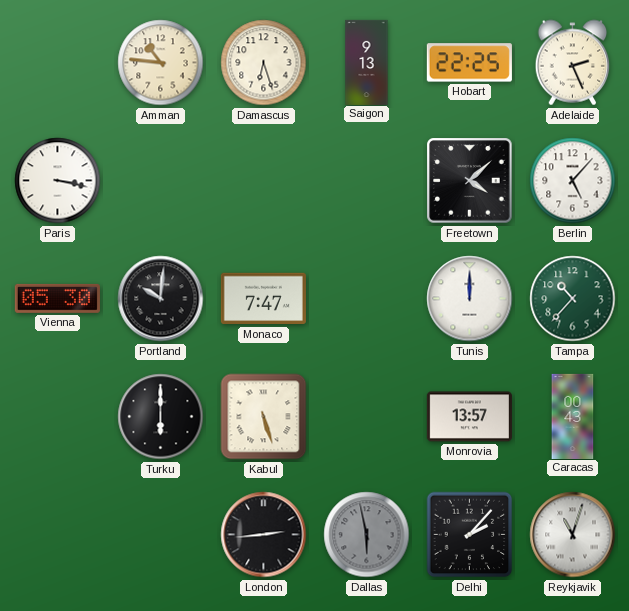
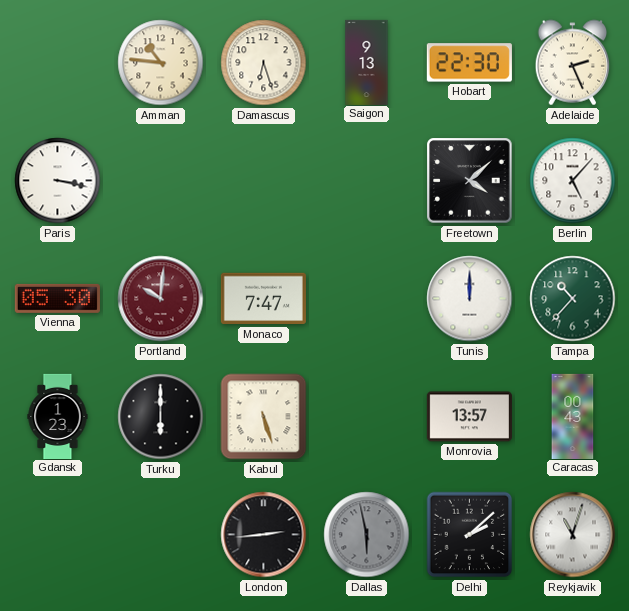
Hobart: 22:25 -> 22:30 (469, 63)
Portland dial: black -> burgundy (161, 299)
Gdansk: none -> 1:23 (58, 416)
Delhi: 2:07 -> 2:08 (470, 535)
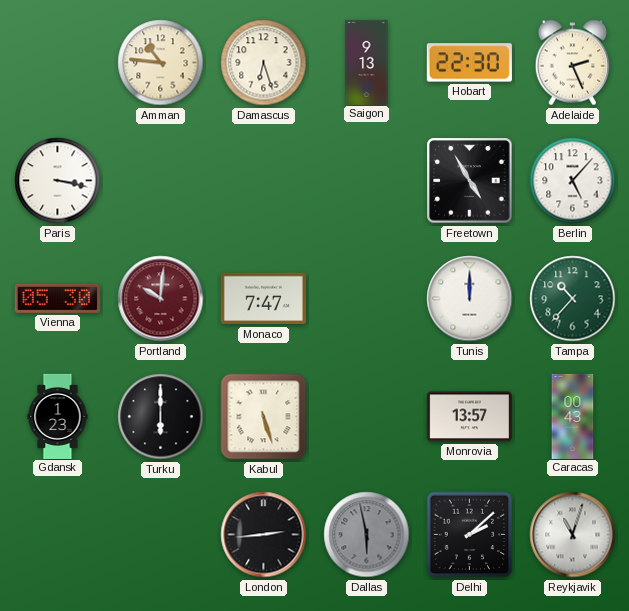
Freetown: 4:08 -> 4:55 (470, 181)
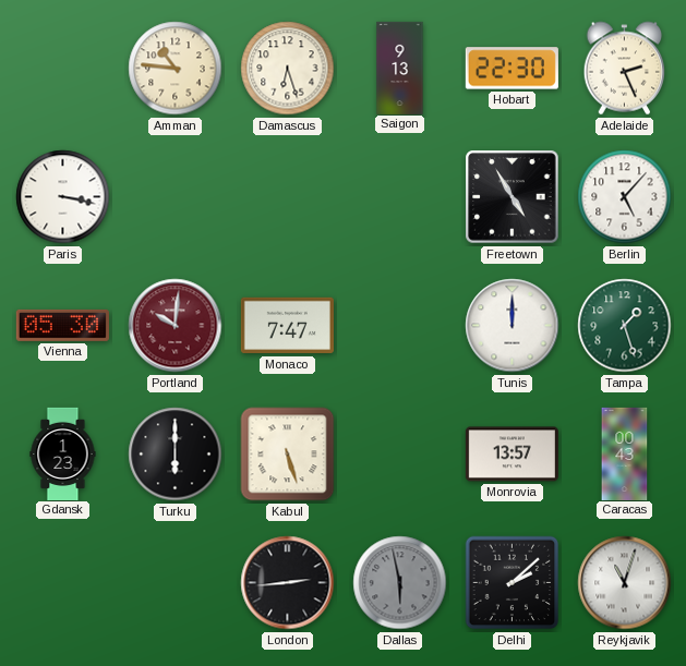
Tampa: 10:37 -> 1:27 (625, 326)
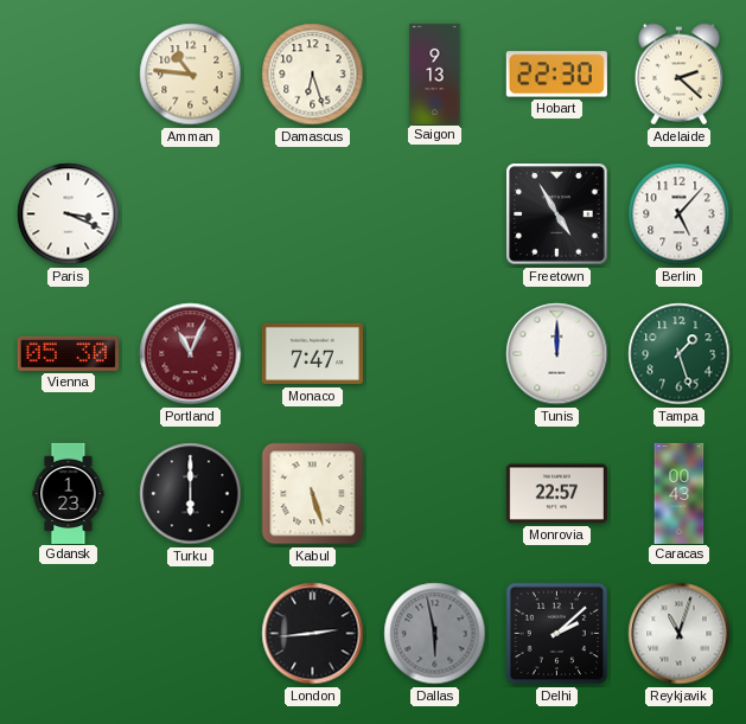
Adelaide: 2:26 -> 2:22 (680, 75)
Paris: 3:17 -> 3:19 (69, 214)
Portland: 10:01 -> 11:04 (191, 354)
Monrovia: 13:57 -> 22:57 (556, 494)
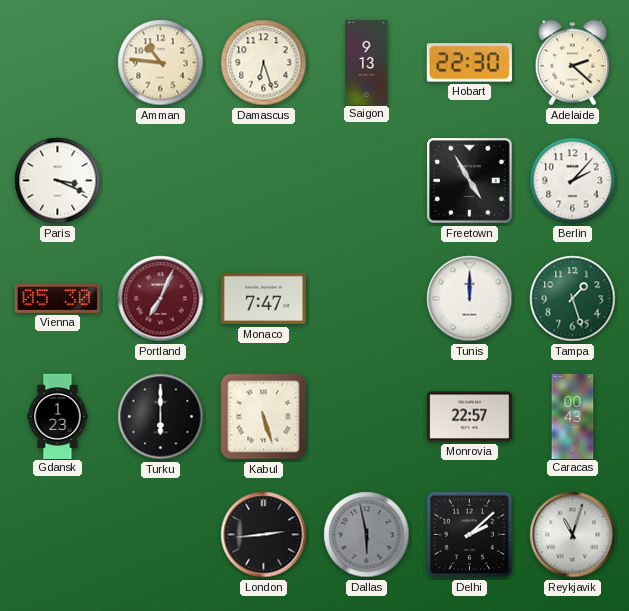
Berlin: 5:07 -> 2:07 (573, 181)
Portland: 11:04 -> 7:04 (161, 299)
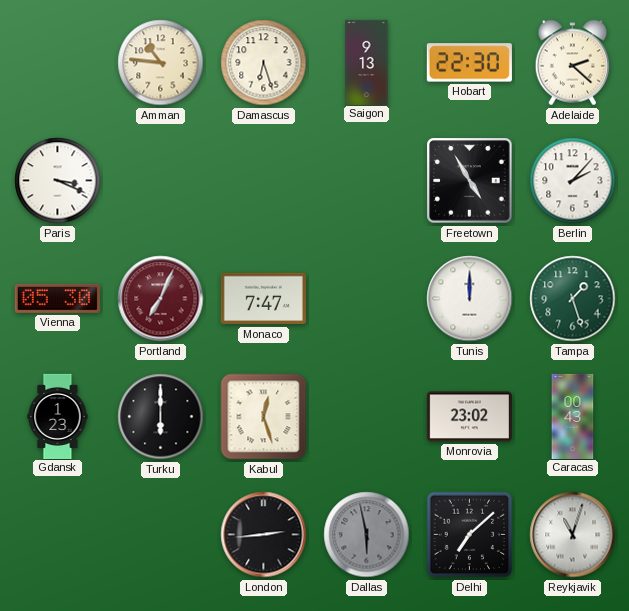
Kabul: 5:27 -> 12:27 (264, 417)
Monrovia: 22:57 -> 23:02 (469, 417)
Delhi: 2:08 -> 7:08 (470, 535)
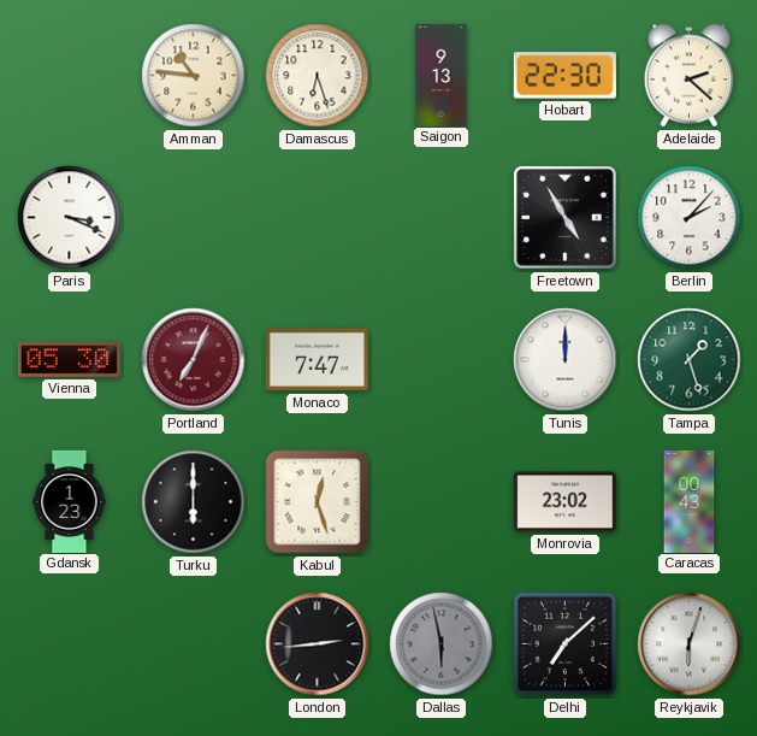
Reykjavik: 11:03 -> 6:03 (690, 644)
